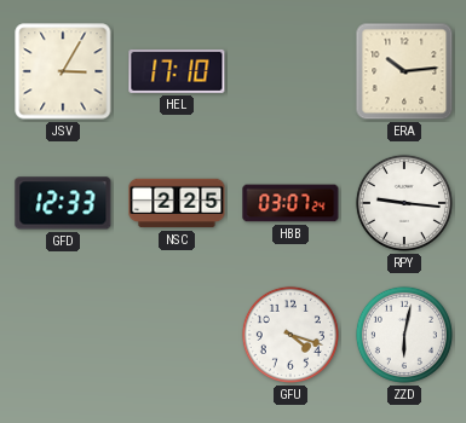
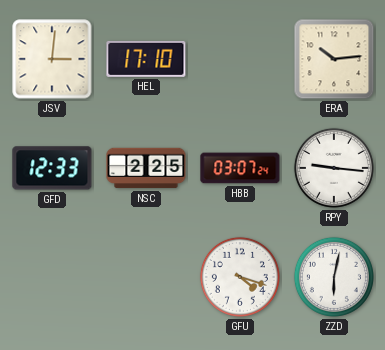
JSV: 3:05 -> 3:01 (52, 59)
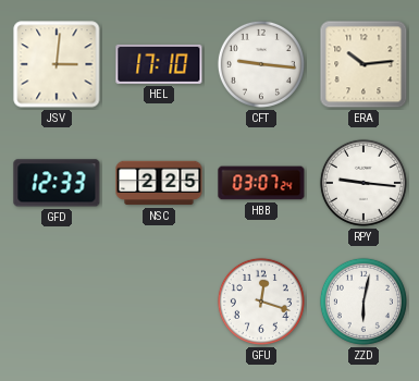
CFT: none -> 9:16 (261, 64)
GFU: 4:18 -> 12:18 (261, 302)
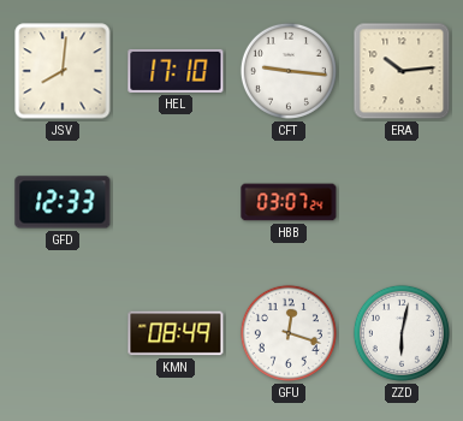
JSV: 3:01 -> 8:01 (63, 71)
NSC: 2:25 -> none (159, 183)
RPY: 9:16 -> none (363, 183)
KMN: none -> 08:49 (176, 333)
